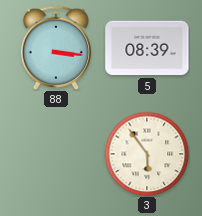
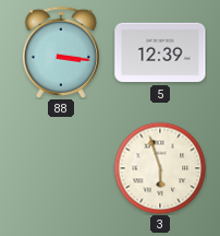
5: 08:39 -> 12:39 (160, 52)
3: 5:54 -> 5:57 (160, 168)
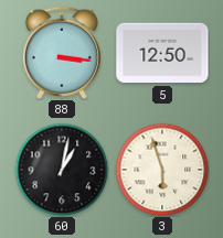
5: 12:39 -> 12:50 (162, 53)
60: none -> 1:02 (62, 170)
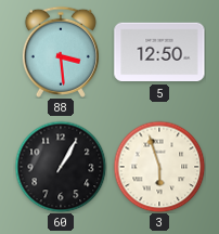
88: 3:16 -> 3:29 (61, 52)
60: 1:02 -> 1:05 (61, 167)
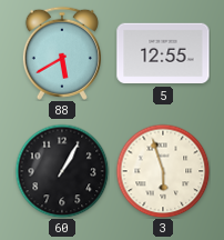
88: 3:29 -> 5:40 (62, 53)
5: 12:50 -> 12:55 (163, 53)
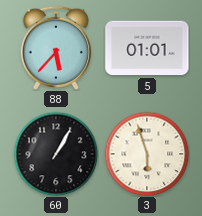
88: 5:40 -> 5:37 (56, 48)
5: 12:55 -> 01:01 (147, 48)
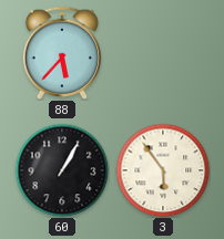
5: 01:01 -> none (147, 48)
3: 5:57 -> 5:54 (163, 170)
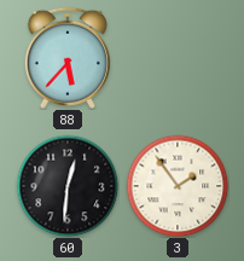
60: 1:05 -> 12:31 (68, 186)
3: 5:54 -> 1:54 (178, 186)
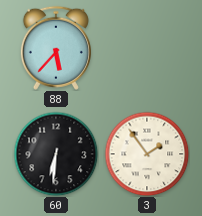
60: 12:31 -> 6:31 (56, 154)
